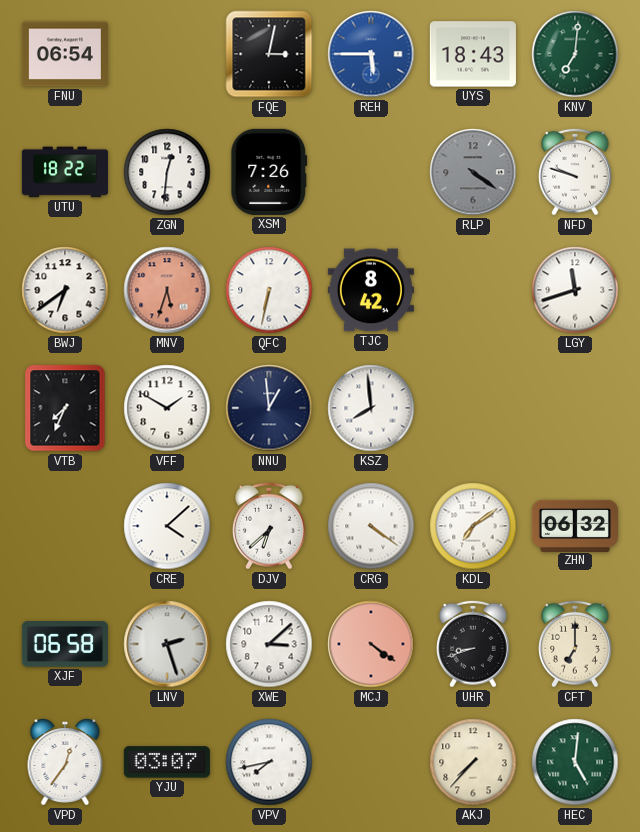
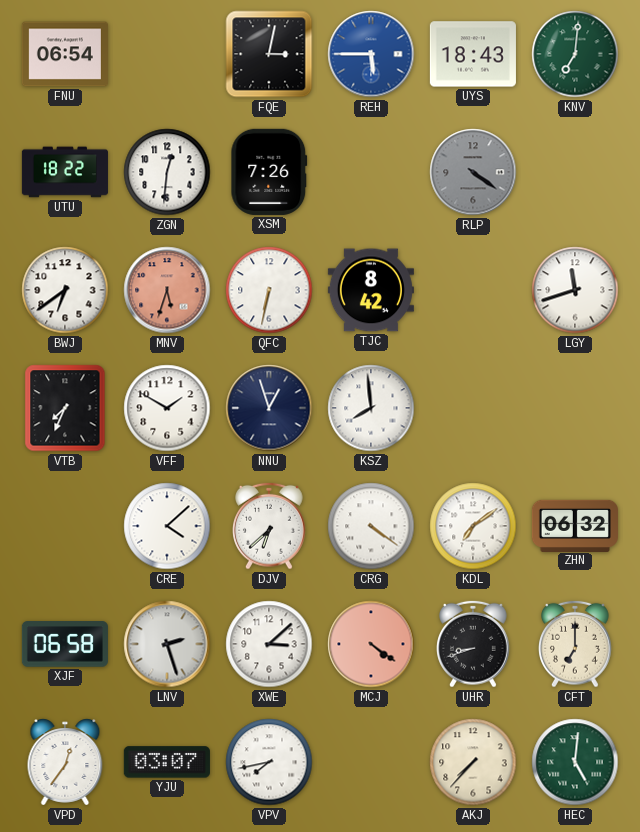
NFD: 9:48 -> none (576, 172)
NNU: 12:59 -> 12:57 (269, 408)
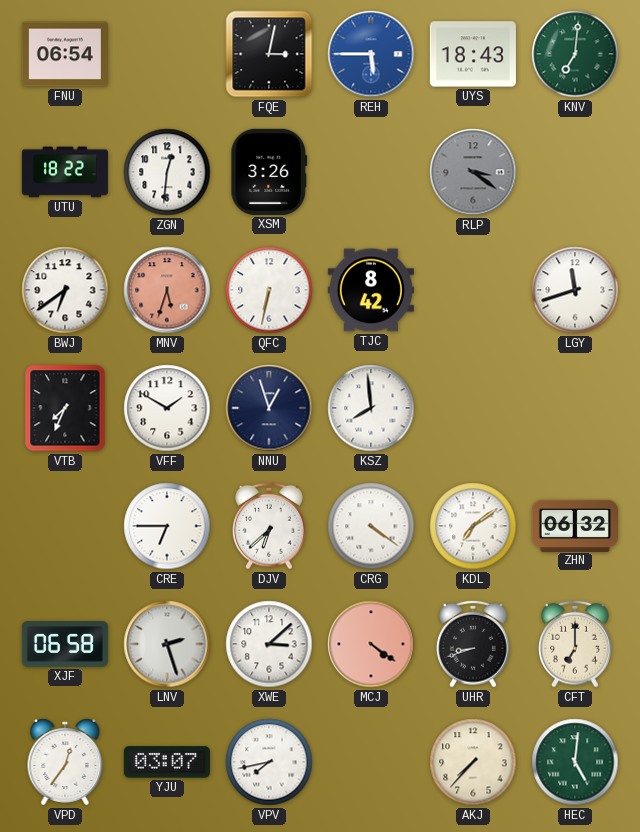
XSM: 7:26 -> 3:26 (269, 172)
RLP: 4:21 -> 3:21 (473, 172)
CRE: 4:08 -> 6:45 (167, 526)
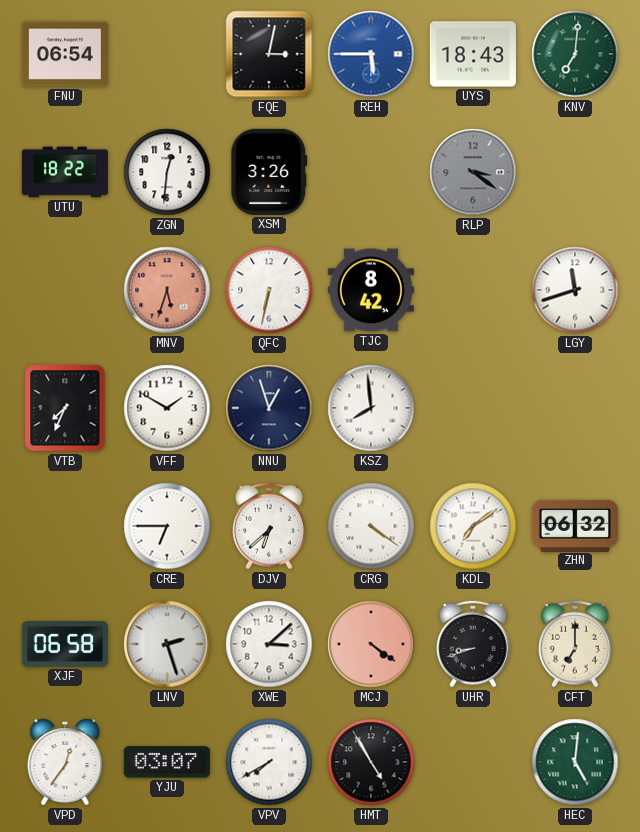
BWJ: 6:39 -> none (65, 290)
VPV: 7:43 -> 7:40 (269, 762)
HMT: none -> 4:55 (371, 762)
AKJ: 7:37 -> none (473, 762)
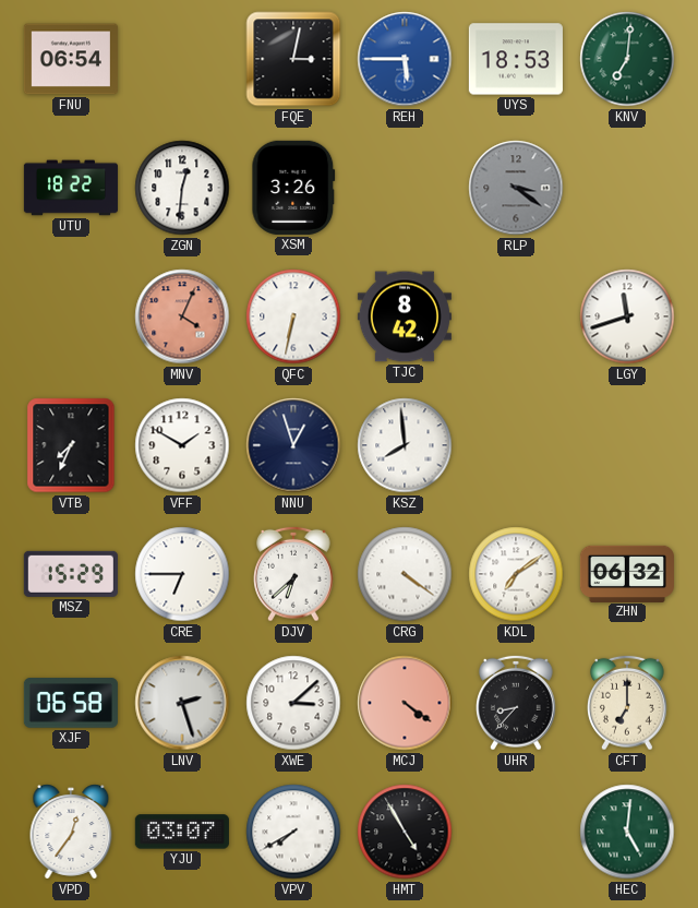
UYS: 18:43 -> 18:53 (516, 59)
MNV: 5:33 -> 4:04 (182, 316)
MSZ: none -> 15:29 (71, 574)
UHR: 8:42 -> 8:37 (517, 703)
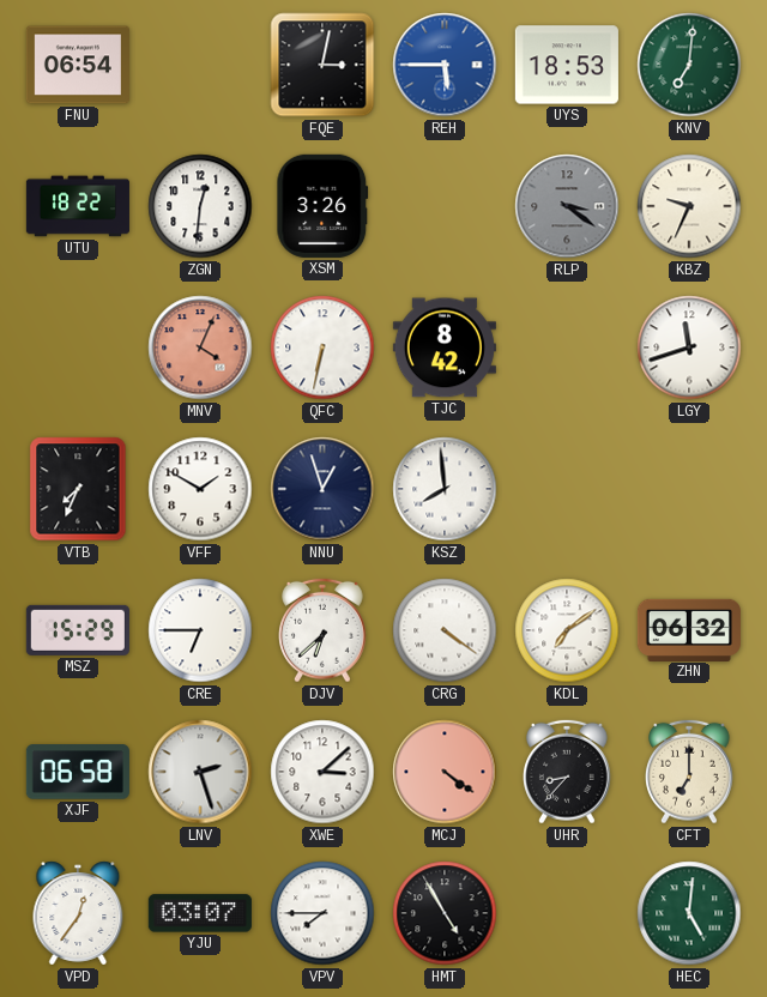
KBZ: none -> 9:34 (689, 206)
VPV: 7:40 -> 7:45 (322, 913)
